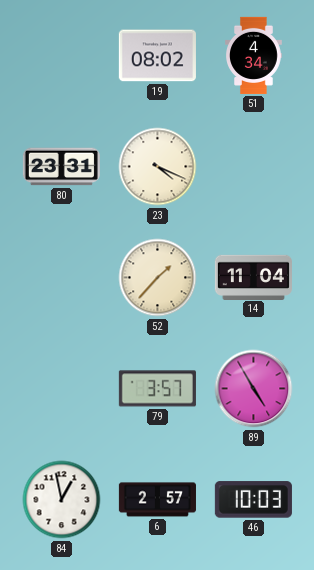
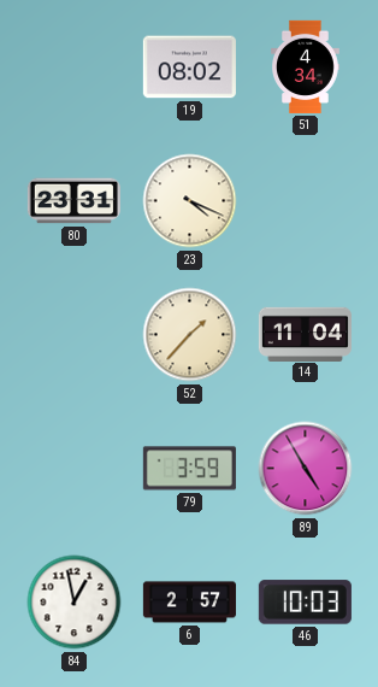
79: 3:57 -> 3:59 (189, 469)
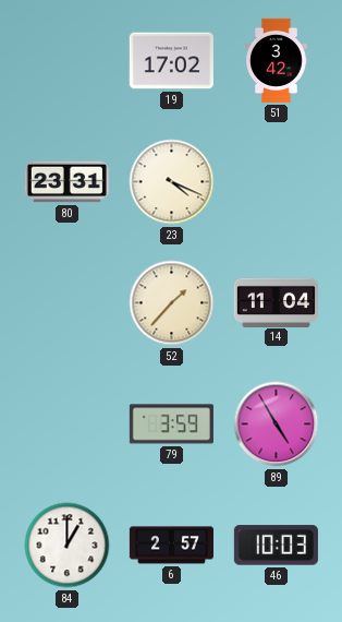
19: 08:02 -> 17:02 (171, 61)
51: 4:34 -> 3:42 (277, 60)
84: 12:58 -> 1:00 (68, 546)
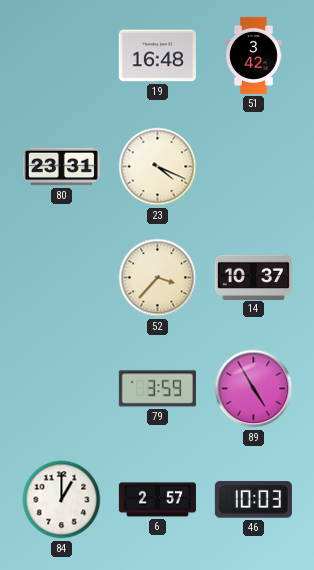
19: 17:02 -> 16:48 (157, 56)
52: 1:37 -> 3:37 (158, 278)
14: 11:04 -> 10:37 (253, 277)
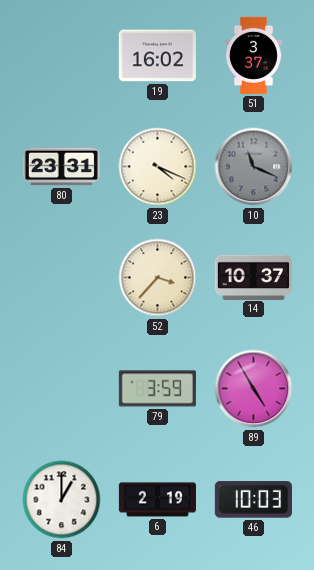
19: 16:48 -> 16:02 (157, 56)
51: 3:42 -> 3:37 (254, 55)
10: none -> 11:19 (254, 167)
6: 2:57 -> 2:19 (157, 500)
